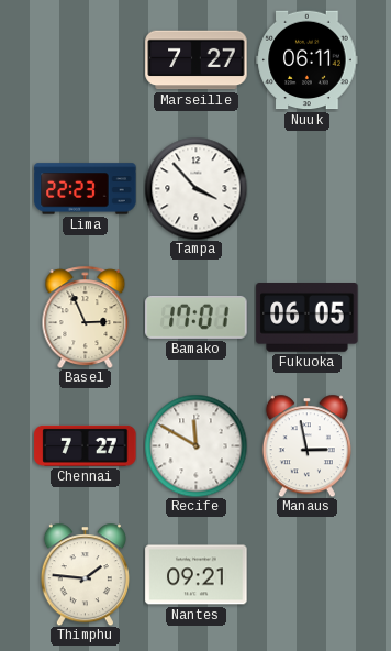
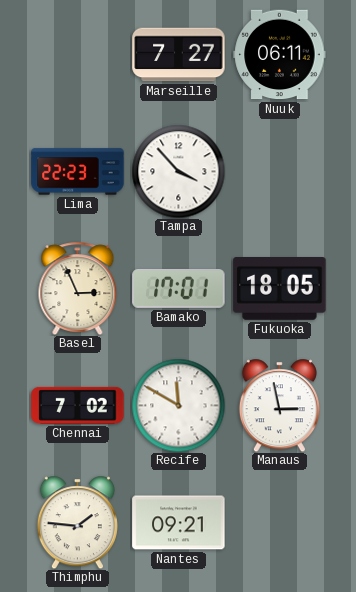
Fukuoka: 06:05 -> 18:05 (280, 289)
Chennai: 7:27 -> 7:02 (78, 405)
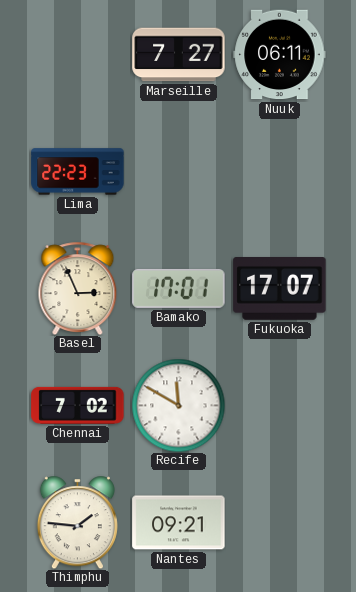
Tampa: 3:53 -> none (178, 171)
Fukuoka: 18:05 -> 17:07 (280, 289)
Manaus: 2:58 -> none (279, 405)
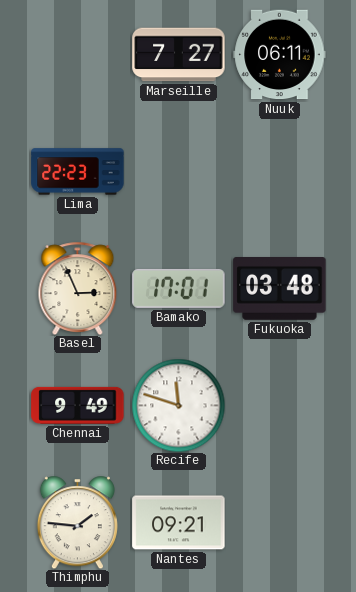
Fukuoka: 17:07 -> 03:48 (280, 289)
Chennai: 7:02 -> 9:49 (78, 405)
Recife: 11:50 -> 11:48 (178, 405)
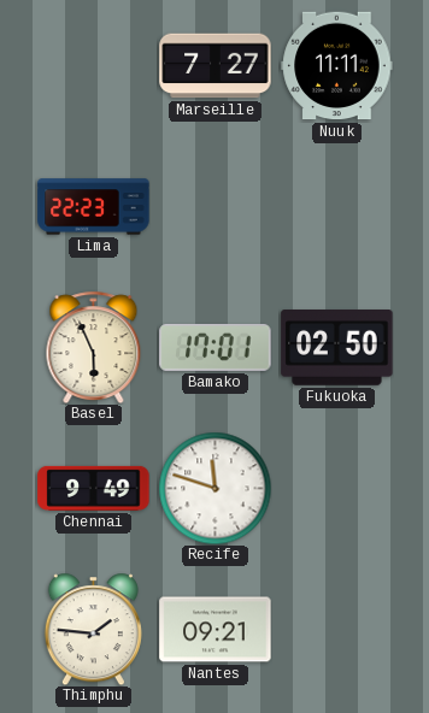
Nuuk: 06:11 -> 11:11 (337, 66)
Basel: 2:56 -> 5:56 (94, 347)
Fukuoka: 03:48 -> 02:50 (337, 348)
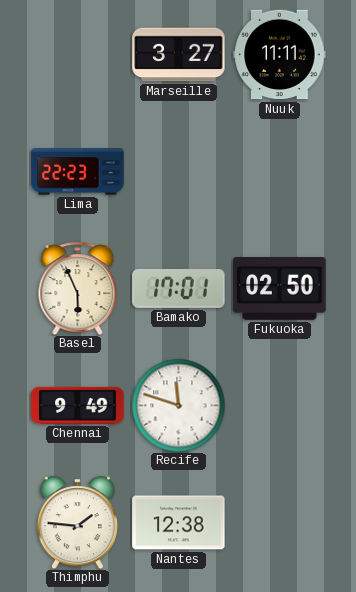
Marseille: 7:27 -> 3:27 (179, 55)
Nantes: 09:21 -> 12:38 (179, 523)
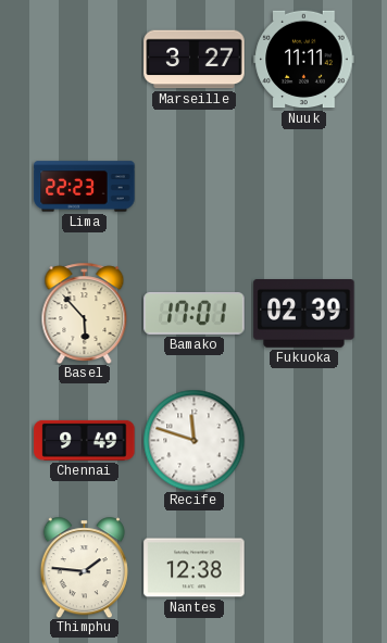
Basel: 5:56 -> 5:53 (85, 313)
Fukuoka: 02:50 -> 02:39 (304, 314)
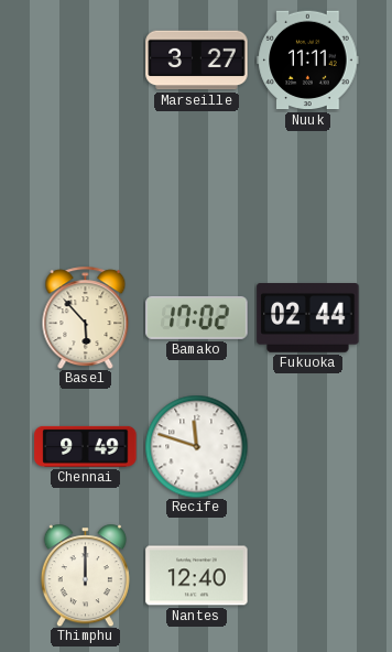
Lima: 22:23 -> none (85, 187)
Bamako: 17:01 -> 17:02 (197, 317)
Fukuoka: 02:39 -> 02:44 (308, 318)
Thimphu: 1:46 -> 12:00 (85, 575)
Nantes: 12:38 -> 12:40 (197, 576)
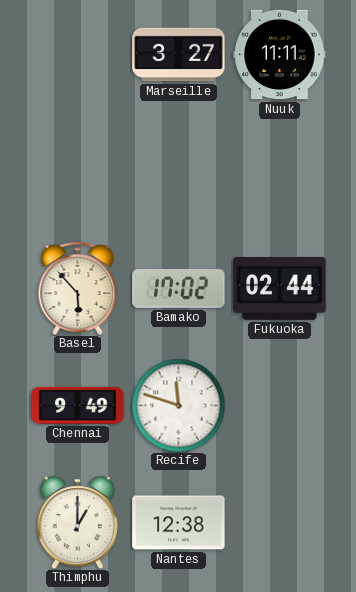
Thimphu: 12:00 -> 1:00 (77, 522)
Nantes: 12:40 -> 12:38 (179, 523)
